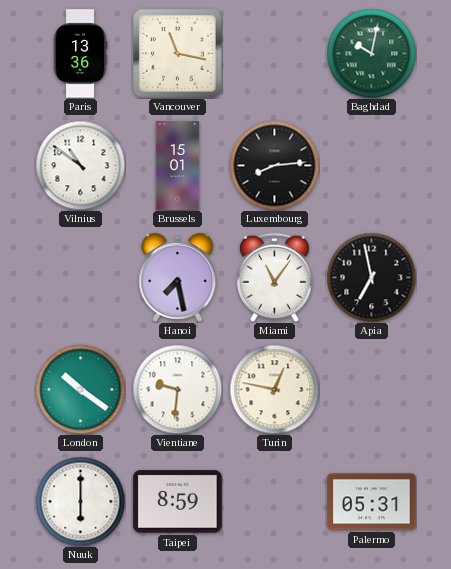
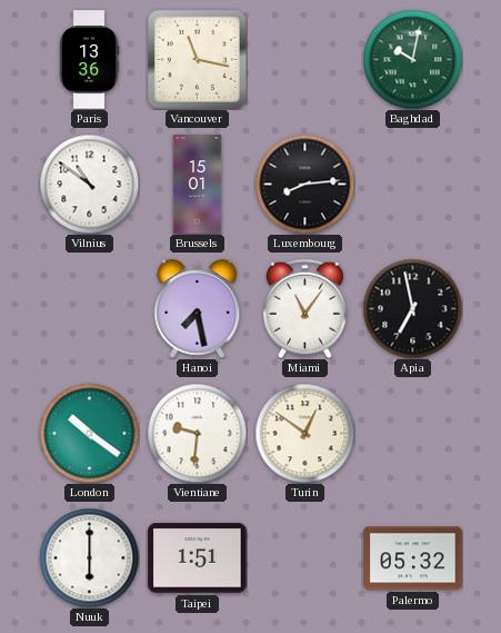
Turin: 12:47 -> 12:51 (304, 433)
Taipei: 8:59 -> 1:51 (198, 558)
Palermo: 05:31 -> 05:32 (413, 558)
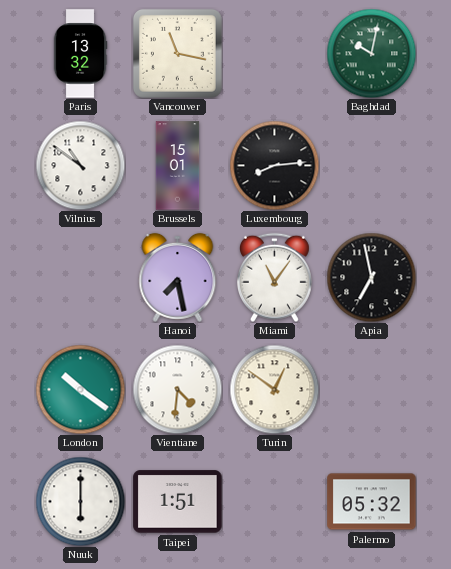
Paris: 13:36 -> 13:32 (80, 54)
Vientiane: 9:31 -> 4:31 (177, 389)
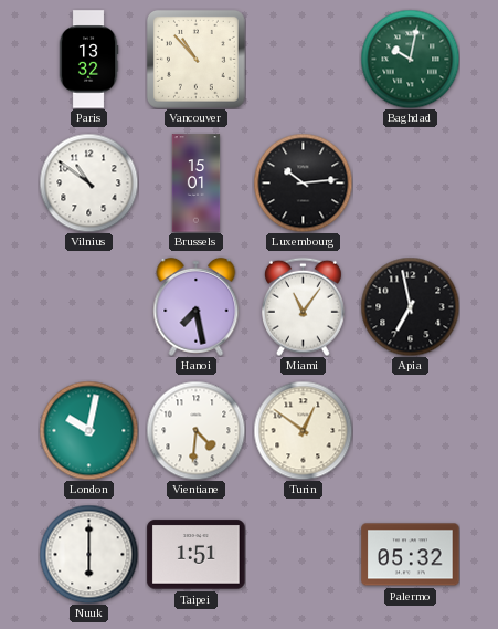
Vancouver: 11:17 -> 10:53 (195, 59)
Luxembourg: 8:14 -> 10:14 (303, 182)
London: 10:21 -> 10:02 (88, 430)
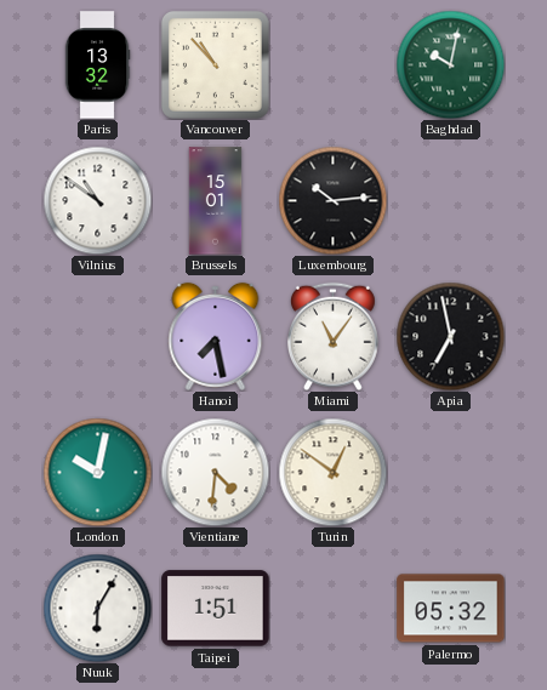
Nuuk: 6:00 -> 6:05 (97, 608)
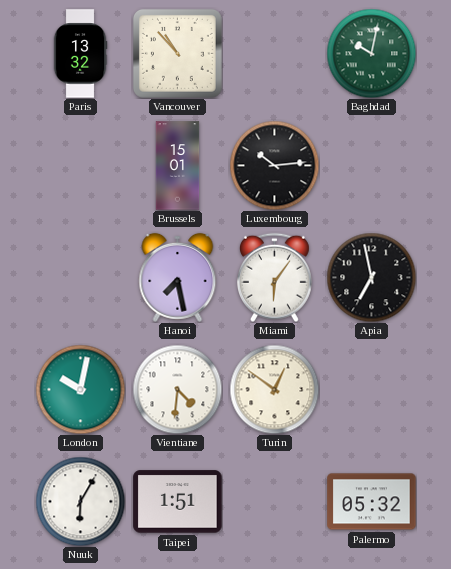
Vilnius: 10:51 -> none (97, 200)
Miami: 11:06 -> 6:06 (274, 277)
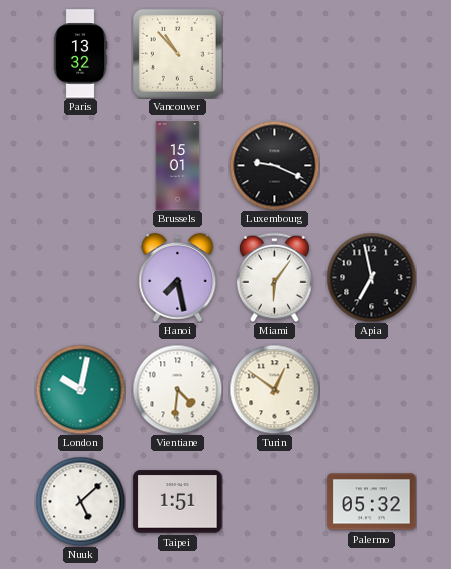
Baghdad: 10:02 -> none (371, 53)
Luxembourg: 10:14 -> 9:19 (274, 165)
Nuuk: 6:05 -> 5:08 (80, 501)
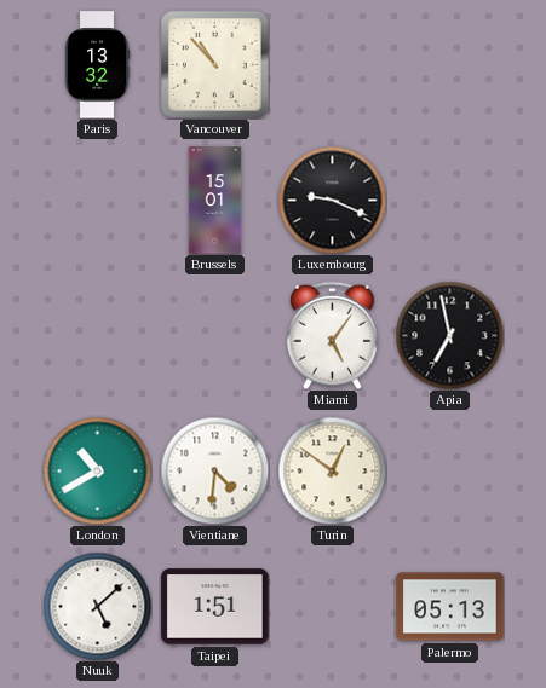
Hanoi: 7:28 -> none (178, 277)
Miami: 6:06 -> 5:06 (332, 335)
London: 10:02 -> 10:40 (97, 470)
Palermo: 05:32 -> 05:13 (450, 607)
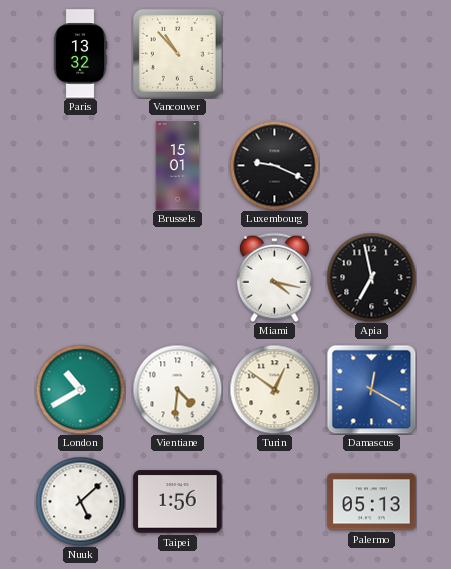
Miami: 5:06 -> 4:17 (274, 277)
Damascus: none -> 12:20 (371, 389)
Taipei: 1:51 -> 1:56 (178, 502)
